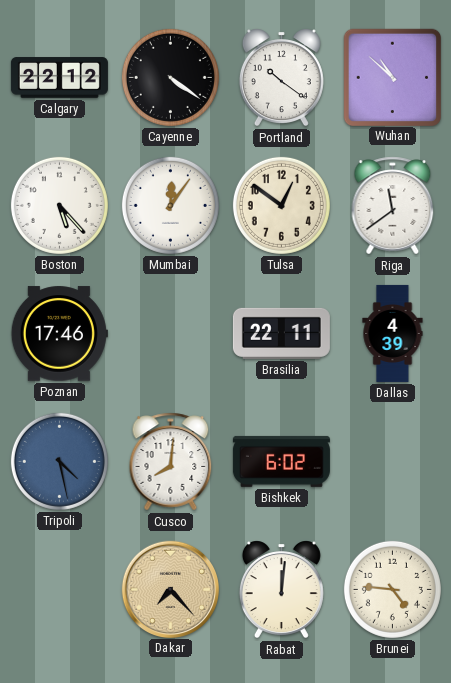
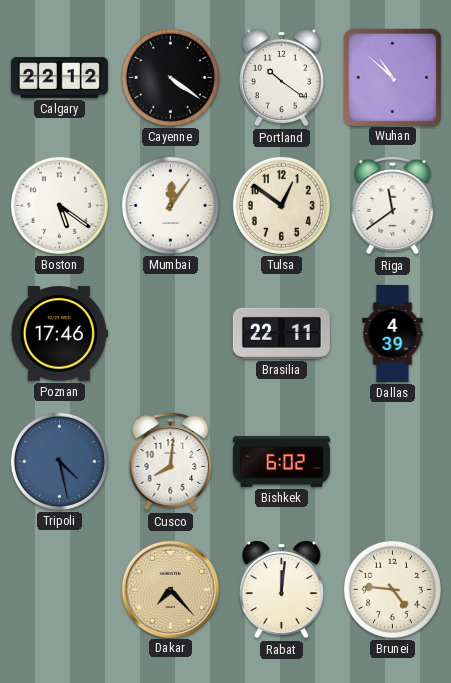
Boston: 5:23 -> 5:21 (59, 205)
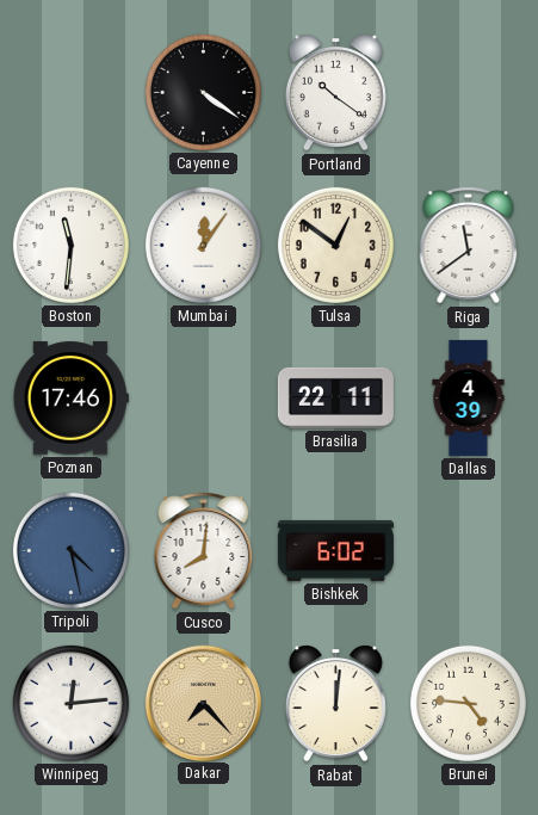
Calgary: 22:12 -> none (59, 78)
Wuhan: 10:52 -> none (392, 77)
Boston: 5:21 -> 11:31 (70, 245)
Winnipeg: none -> 12:14 (70, 703)
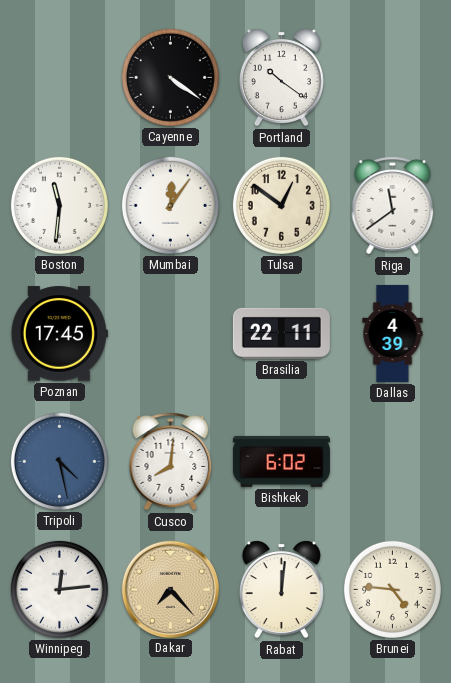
Poznan: 17:46 -> 17:45 (59, 334)
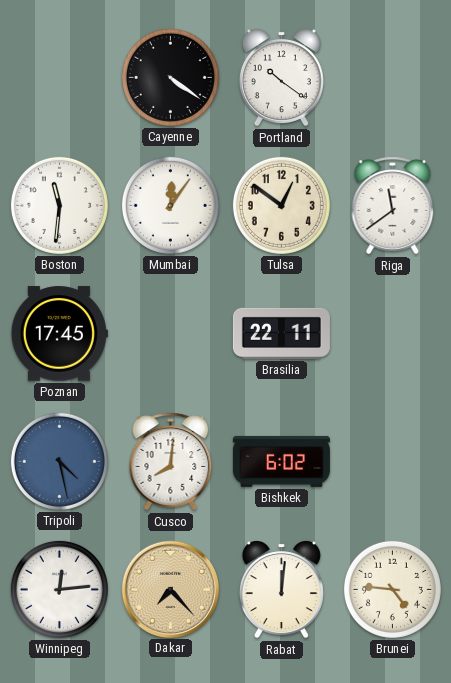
Dallas: 4:39 -> none (393, 333)
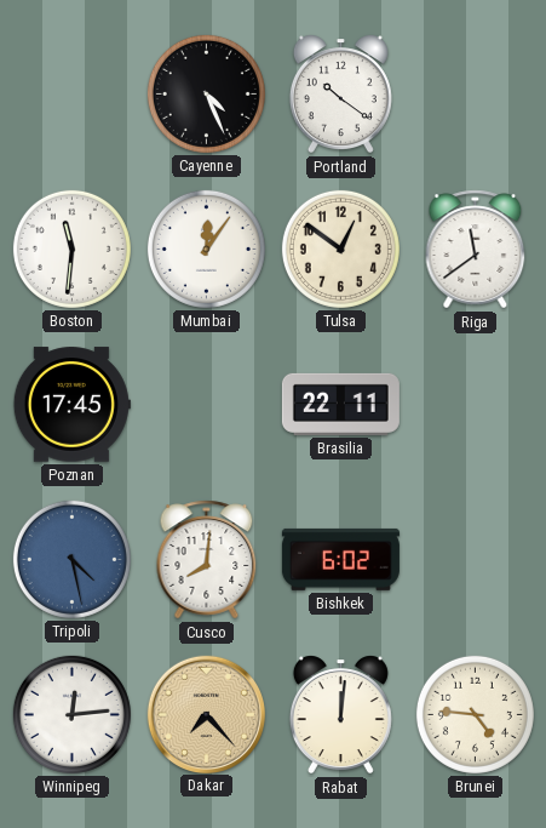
Cayenne: 4:21 -> 4:26 (206, 93)
